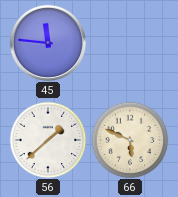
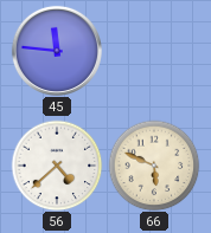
56: 1:38 -> 4:38 (57, 166)
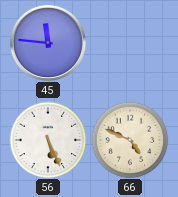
56: 4:38 -> 5:26 (48, 140)
66: 5:49 -> 4:49 (130, 140)
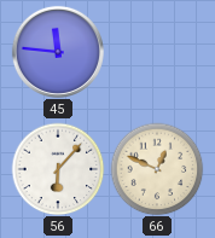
56: 5:26 -> 6:07 (58, 169)
66: 4:49 -> 12:49 (157, 169)
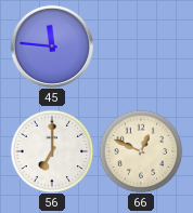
56: 6:07 -> 7:00 (52, 151)
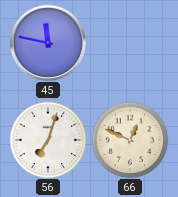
45: 11:46 -> 11:47 (48, 43)
56: 7:00 -> 7:03 (48, 140)
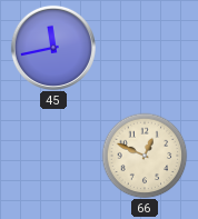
45: 11:47 -> 11:43 (53, 48)
56: 7:03 -> none (48, 140)
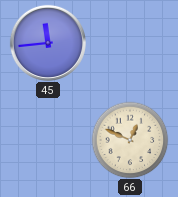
45: 11:43 -> 11:44 (48, 43)
